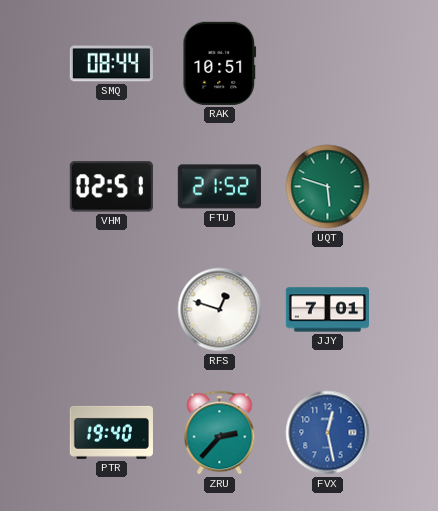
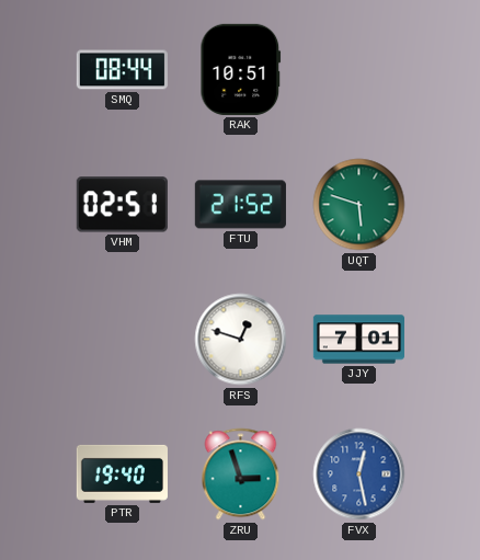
ZRU: 2:37 -> 2:57 (241, 475)
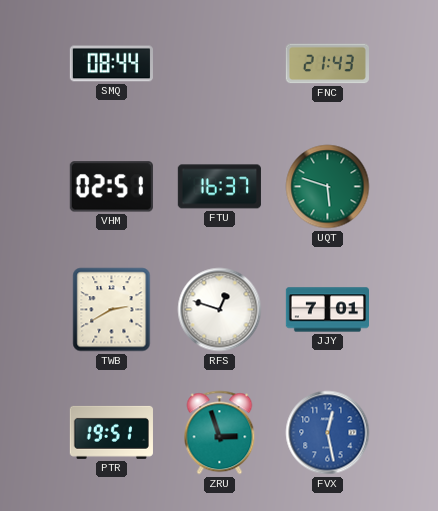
RAK: 10:51 -> none (241, 69)
FNC: none -> 21:43 (327, 64)
FTU: 21:52 -> 16:37 (219, 187)
TWB: none -> 2:40 (112, 310)
PTR: 19:40 -> 19:51 (111, 432)
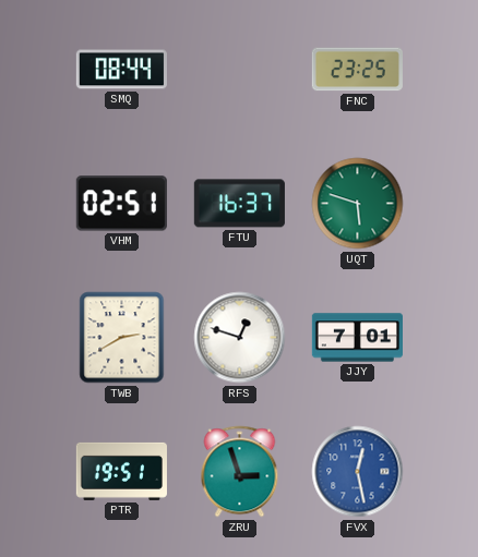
FNC: 21:43 -> 23:25 (357, 70)
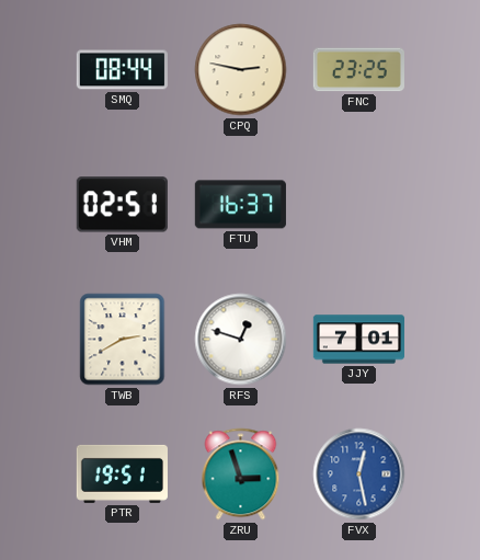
CPQ: none -> 2:47 (241, 70)
UQT: 5:48 -> none (358, 204)
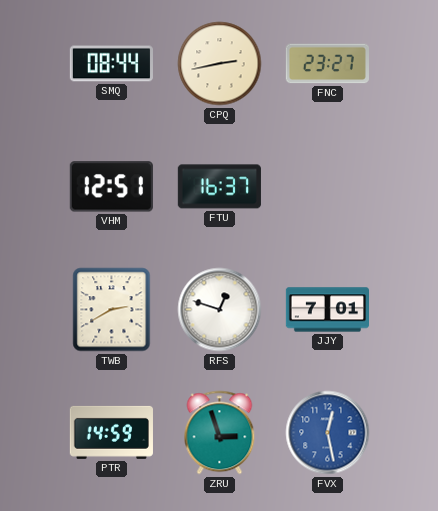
CPQ: 2:47 -> 2:43 (220, 64)
FNC: 23:25 -> 23:27 (327, 64)
VHM: 02:51 -> 12:51 (111, 187)
PTR: 19:51 -> 14:59 (111, 432)
